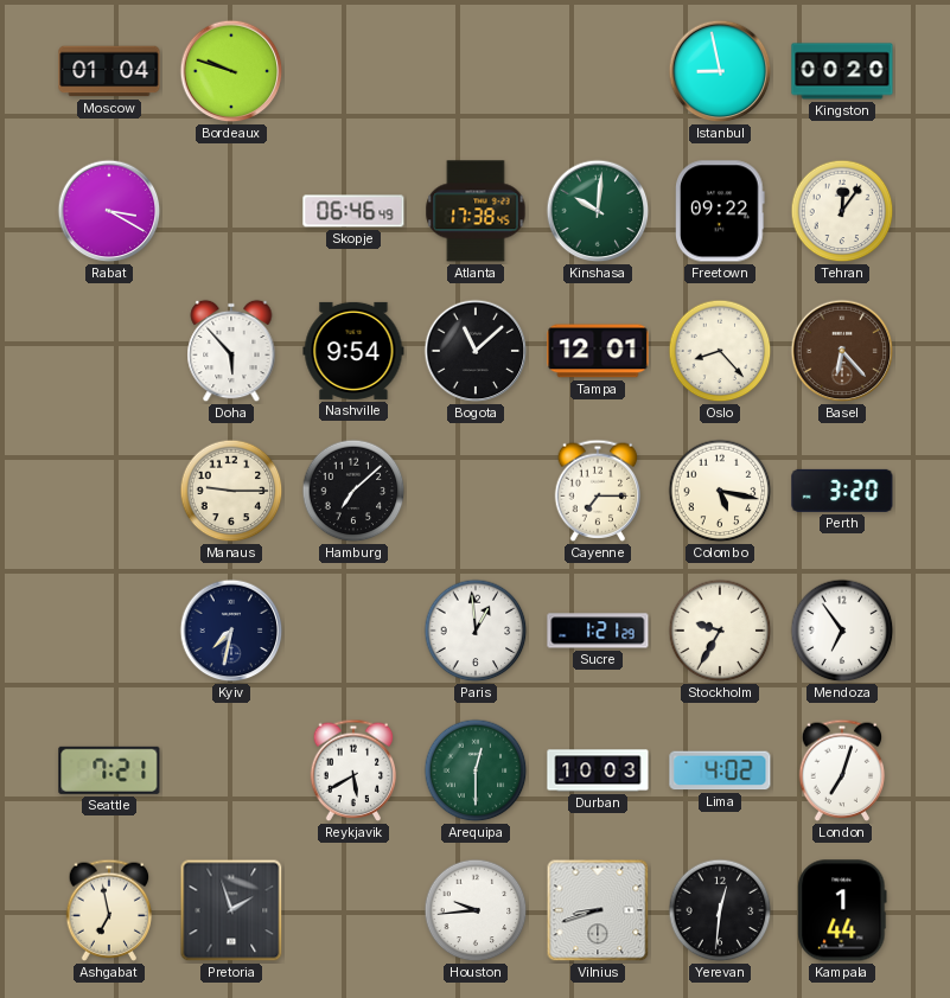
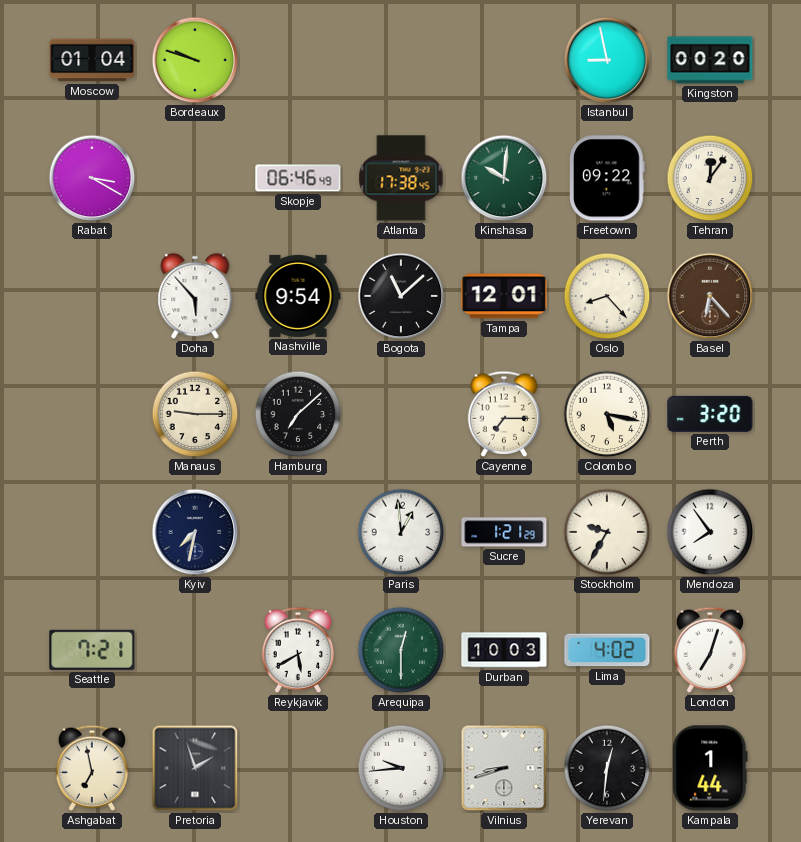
Mendoza: 6:54 -> 7:54 (710, 532)
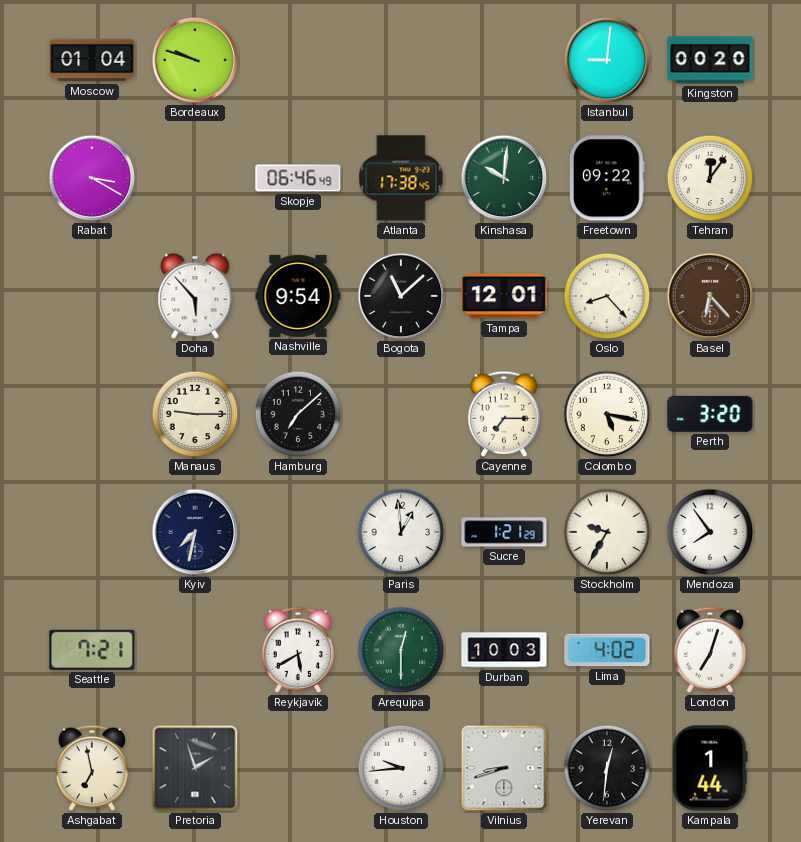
Istanbul: 8:58 -> 9:01 (607, 60)
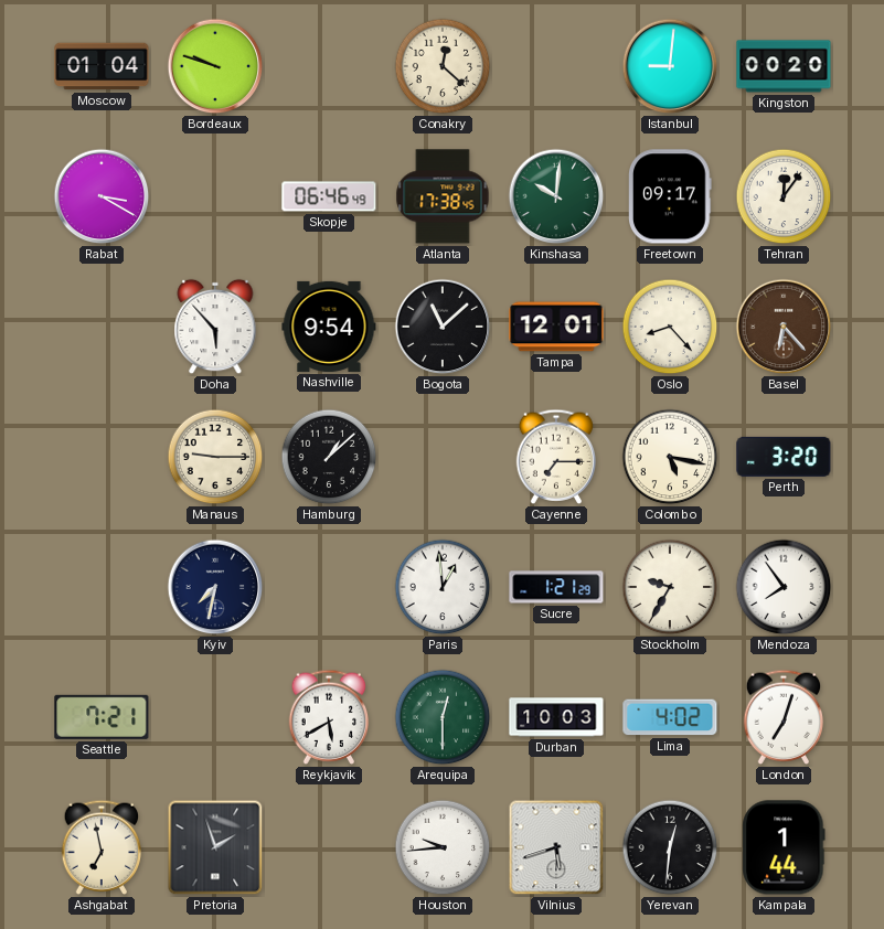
Conakry: none -> 12:22 (443, 66)
Freetown: 09:22 -> 09:17 (671, 196)
Hamburg: 7:08 -> 1:08 (329, 457)
Vilnius: 8:42 -> 5:42 (556, 847)
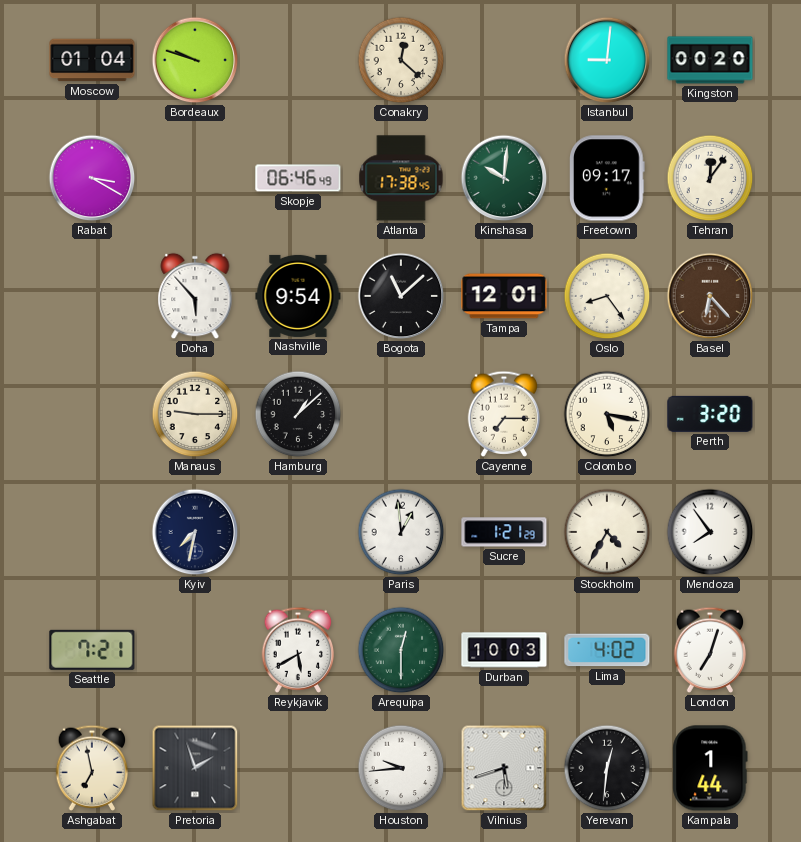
Oslo: 8:23 -> 8:24 (607, 296)
Stockholm: 9:35 -> 4:35 (607, 532)
